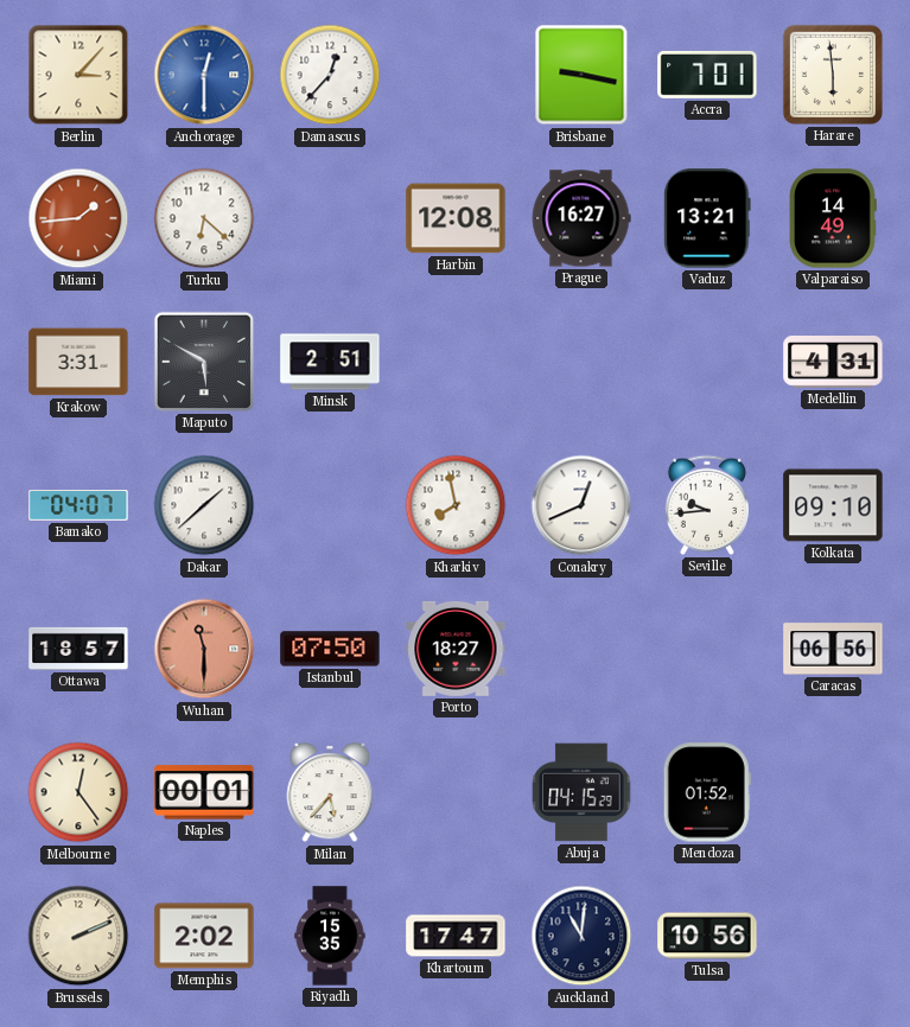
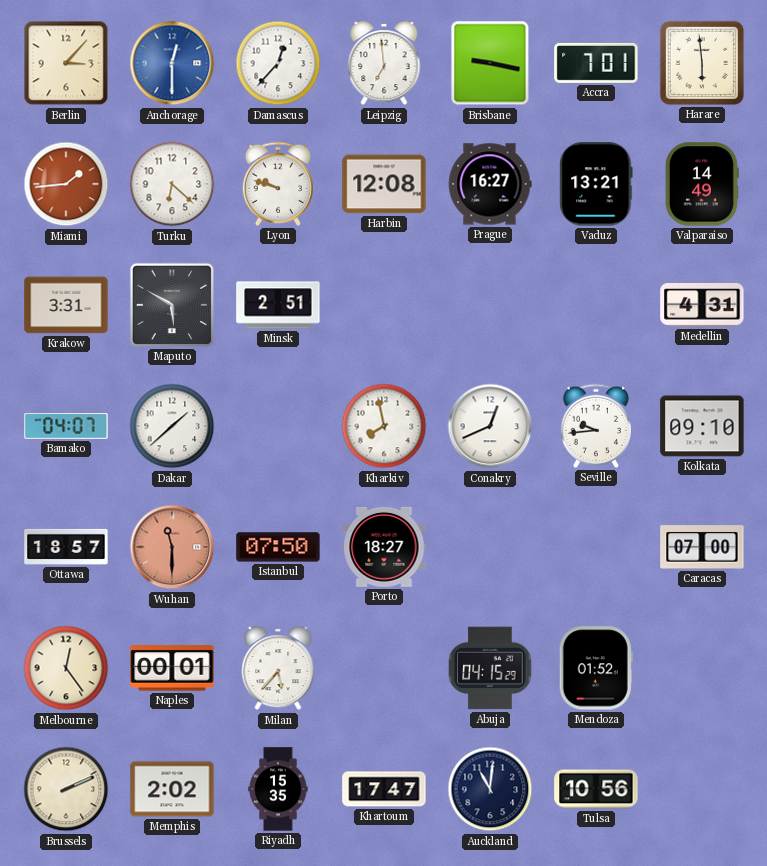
Leipzig: none -> 6:59 (384, 63)
Lyon: none -> 9:48 (277, 184)
Caracas: 06:56 -> 07:00 (702, 547)
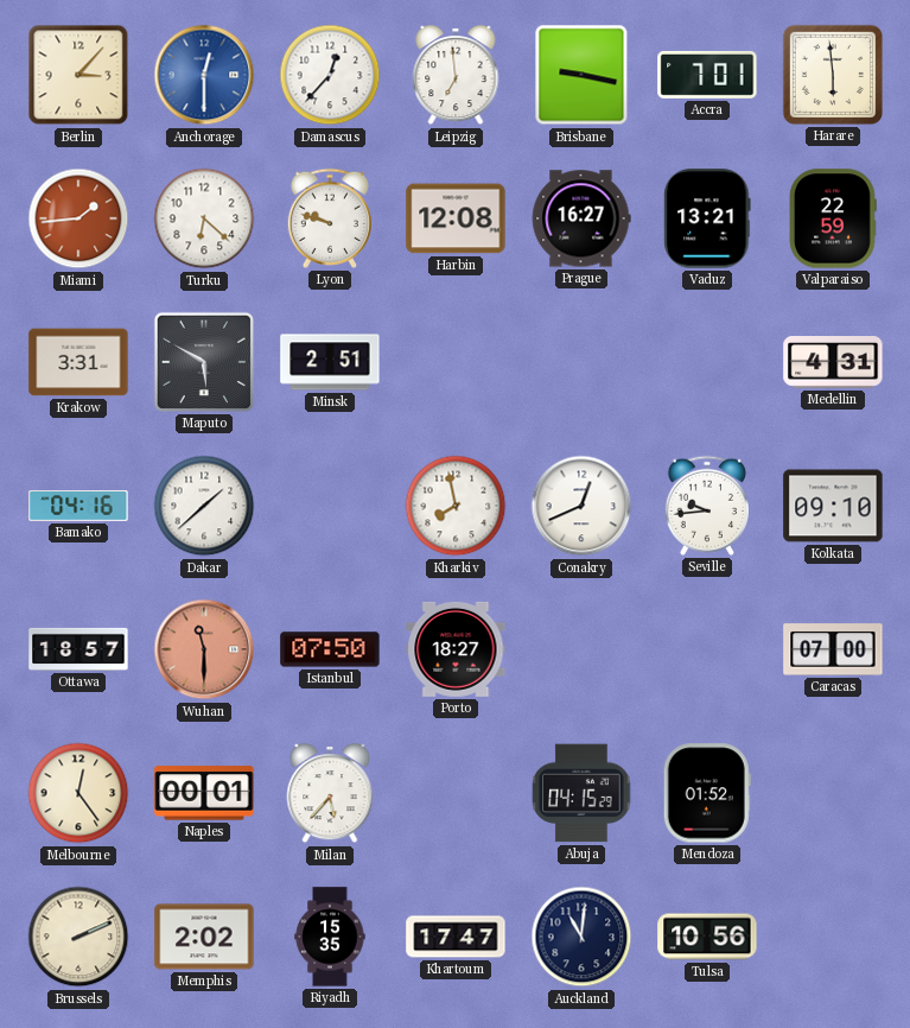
Valparaiso: 14:49 -> 22:59 (833, 218)
Bamako: 04:07 -> 04:16 (78, 507)
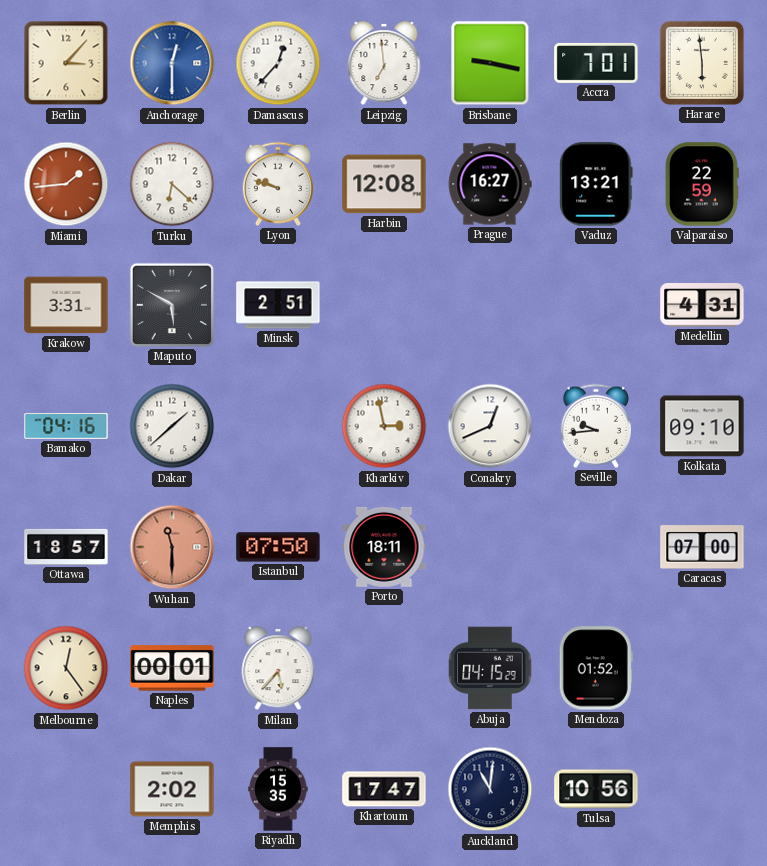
Kharkiv: 7:58 -> 2:58 (384, 426)
Porto: 18:27 -> 18:11 (384, 547)
Brussels: 2:11 -> none (78, 937)
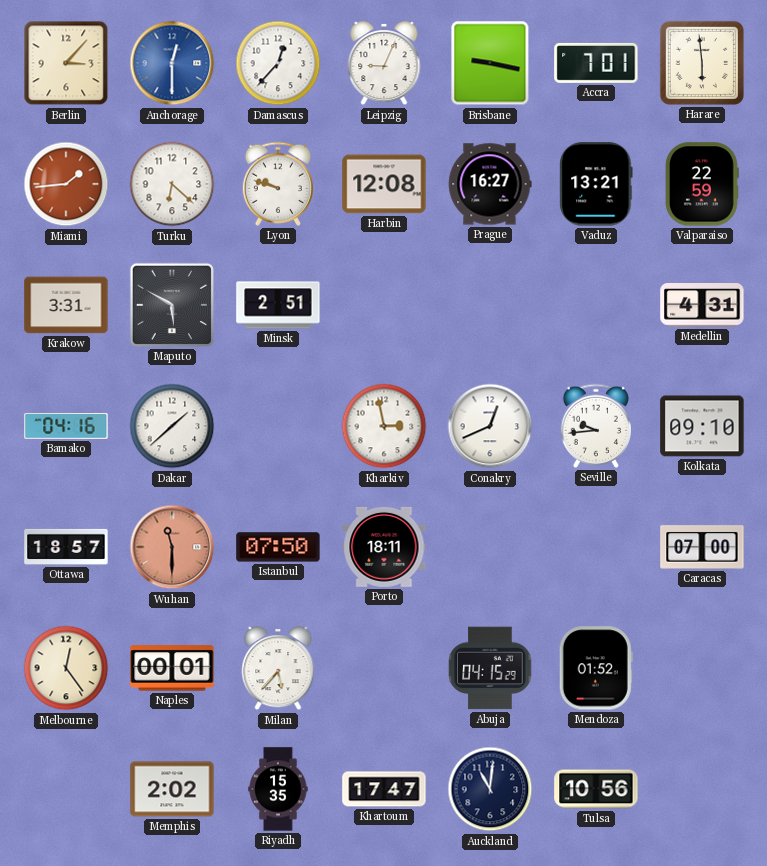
Leipzig: 6:59 -> 9:04 (384, 63)
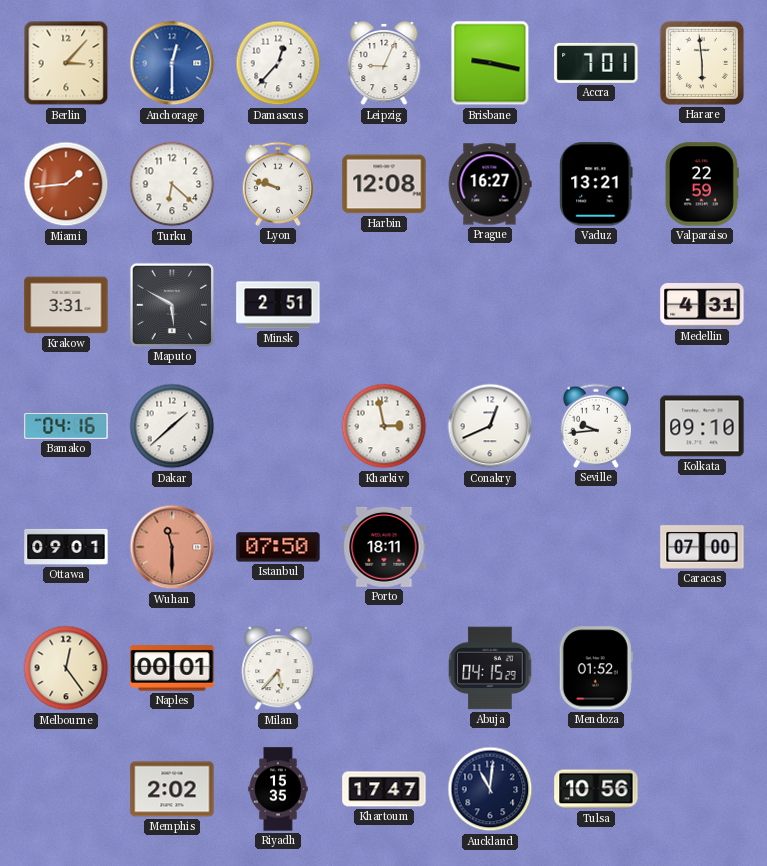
Ottawa: 18:57 -> 09:01 (66, 547)
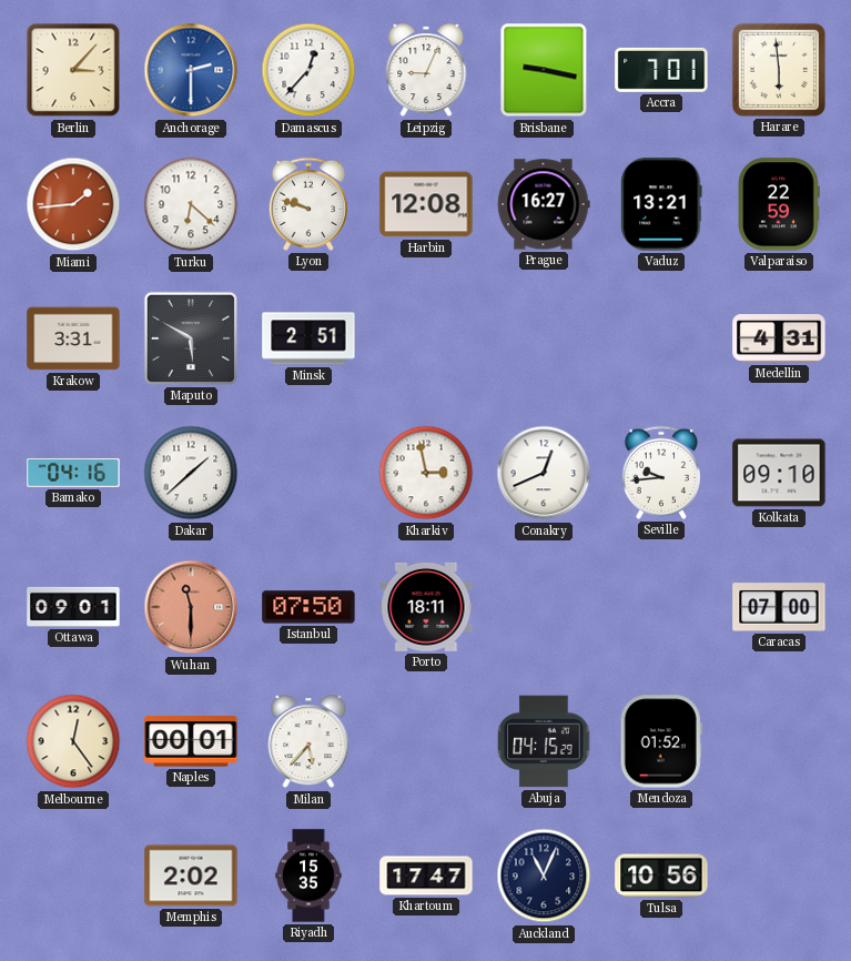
Anchorage: 12:30 -> 2:30 (191, 70)
Auckland: 11:01 -> 11:04 (544, 876)
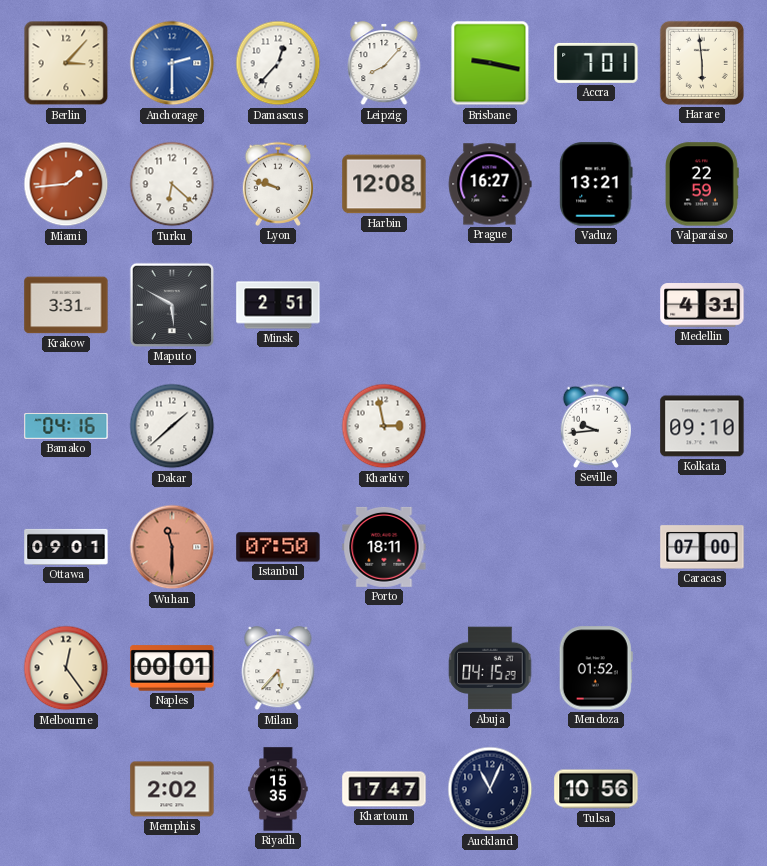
Leipzig: 9:04 -> 8:07 (384, 63)
Conakry: 12:41 -> none (544, 473)
